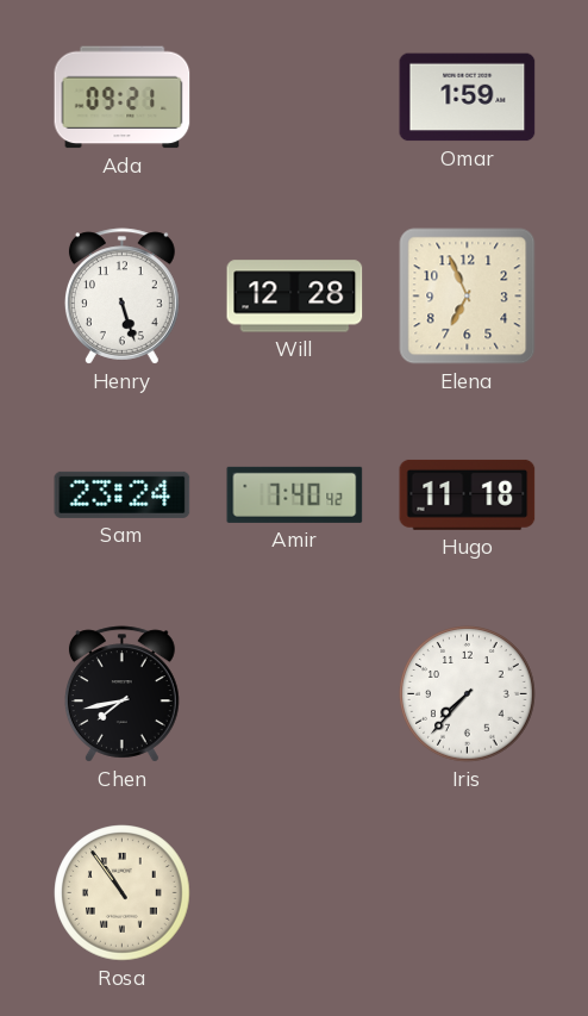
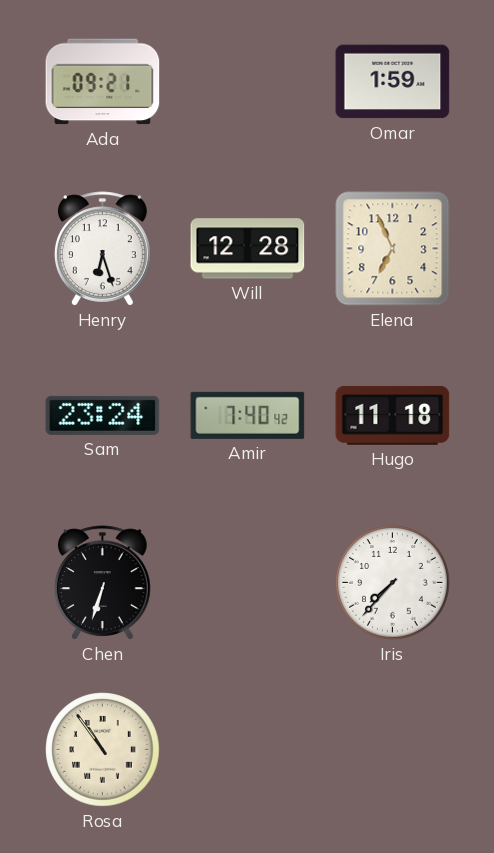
Henry: 5:27 -> 6:27 (102, 249)
Chen: 7:43 -> 6:33 (102, 583)
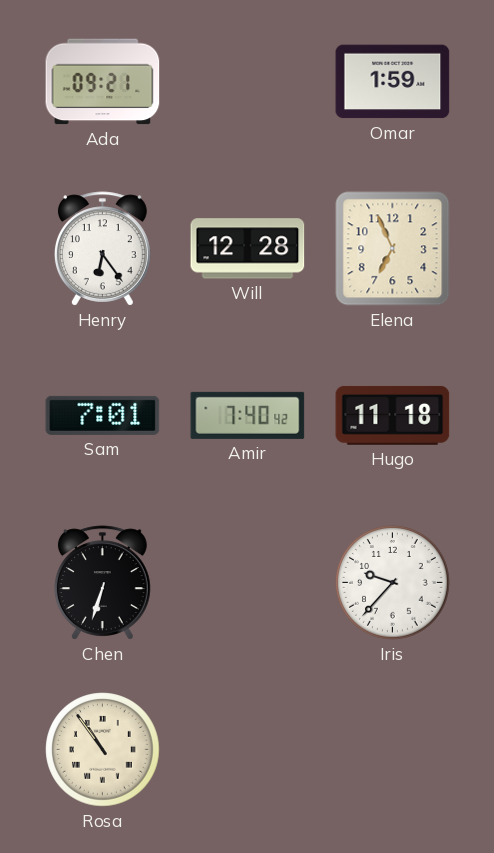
Henry: 6:27 -> 6:24 (102, 249)
Sam: 23:24 -> 7:01 (103, 415)
Iris: 7:37 -> 9:37 (393, 583)
